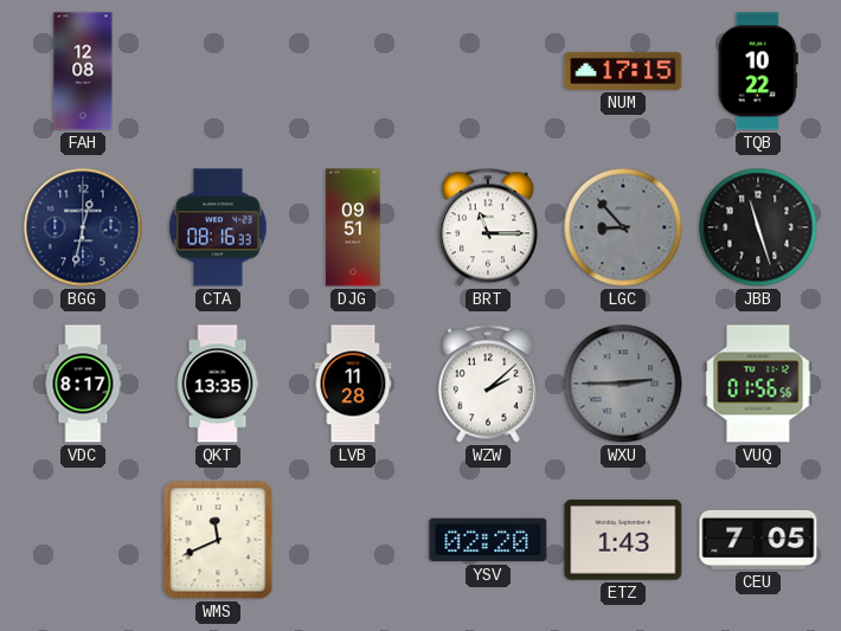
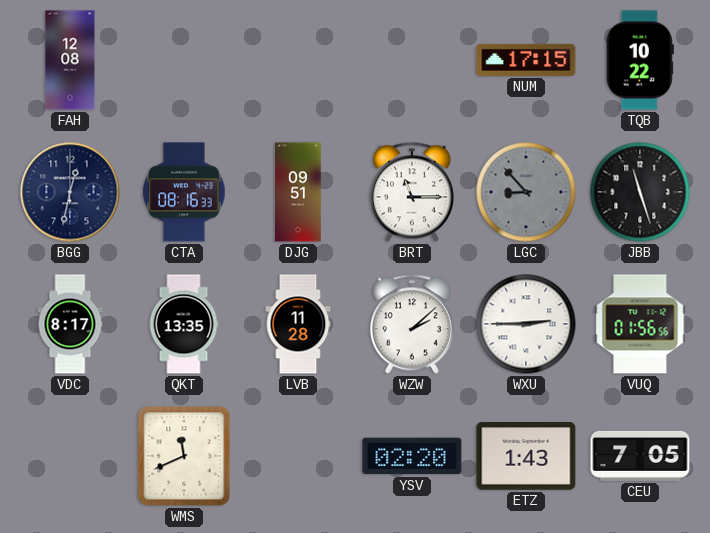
WXU dial: grey -> white (526, 324)
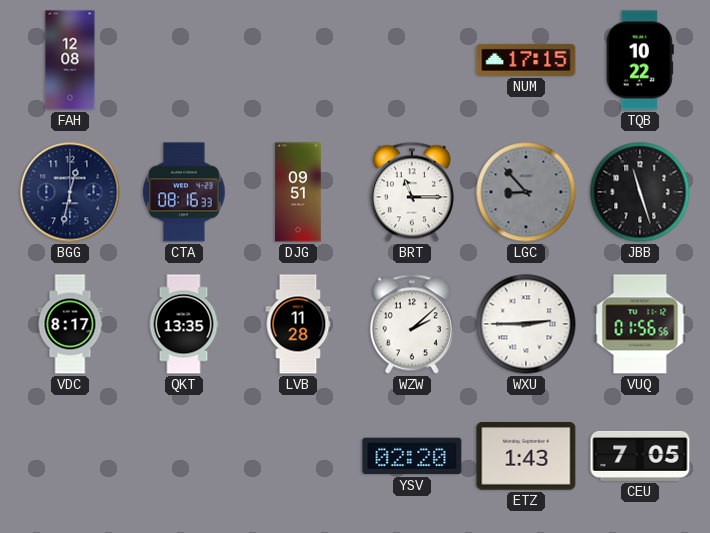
WMS: 11:41 -> none (184, 456)
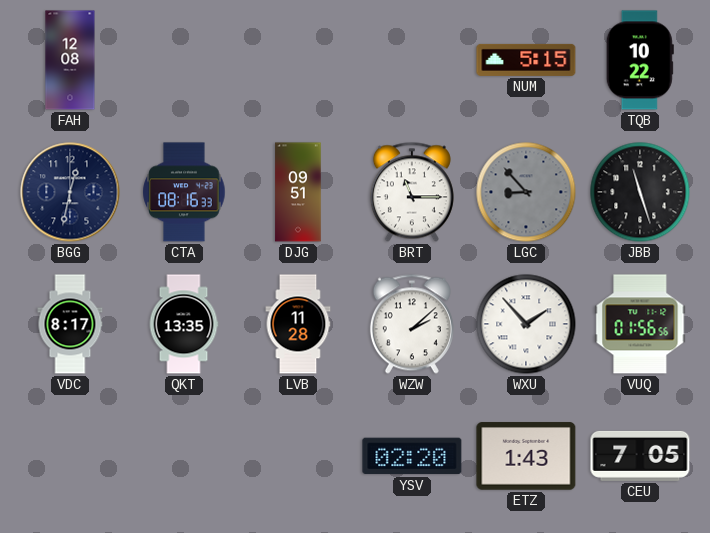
NUM: 17:15 -> 5:15 (526, 60)
WXU: 2:45 -> 1:53 (526, 324)
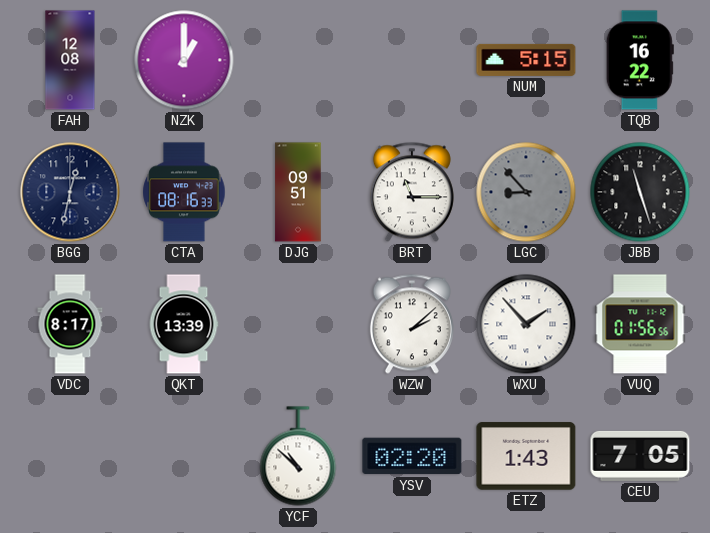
NZK: none -> 1:00 (184, 60)
TQB: 10:22 -> 16:22 (640, 60)
QKT: 13:35 -> 13:39 (184, 324)
LVB: 11:28 -> none (298, 324)
YCF: none -> 10:52 (298, 456)
